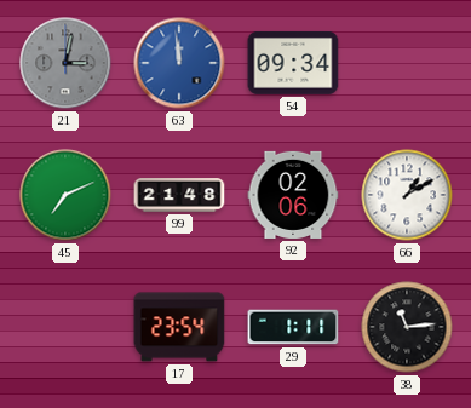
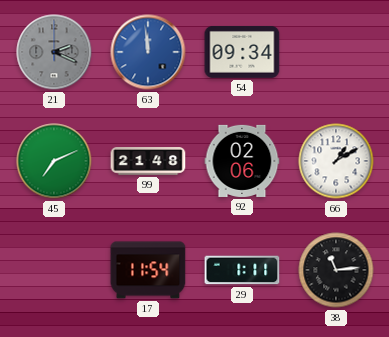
21: 3:02 -> 2:19 (54, 52)
17: 23:54 -> 11:54 (148, 270)
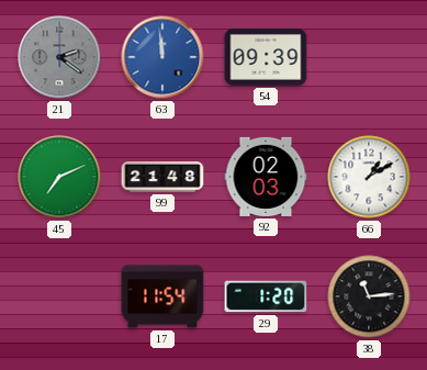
21: 2:19 -> 2:21 (59, 57)
54: 09:34 -> 09:39 (266, 57)
92: 02:06 -> 02:03 (266, 177)
29: 1:11 -> 1:20 (266, 296)
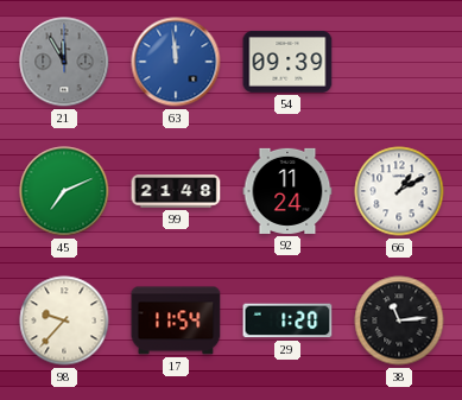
21: 2:21 -> 11:55 (64, 62)
92: 02:03 -> 11:24 (287, 191)
98: none -> 9:37 (64, 320)
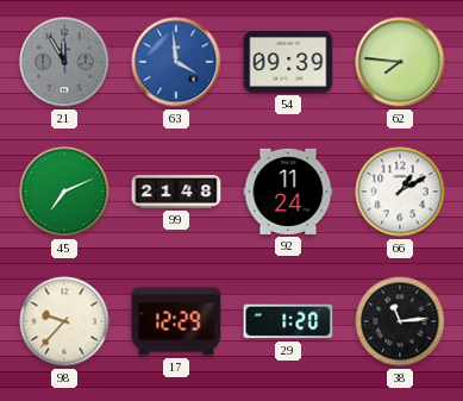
63: 11:59 -> 3:59 (176, 62)
62: none -> 7:46 (400, 62)
17: 11:54 -> 12:29 (176, 321)
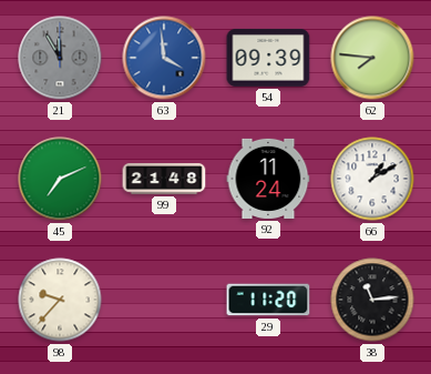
17: 12:29 -> none (176, 321)
29: 1:20 -> 11:20 (268, 300)
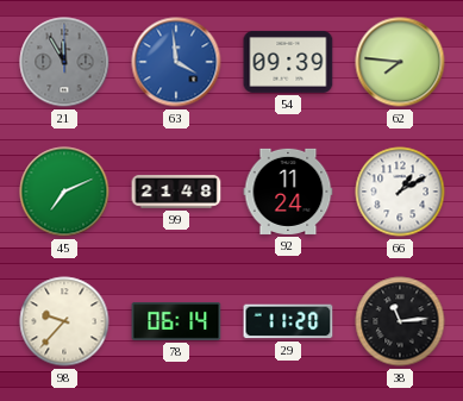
78: none -> 06:14 (176, 322)
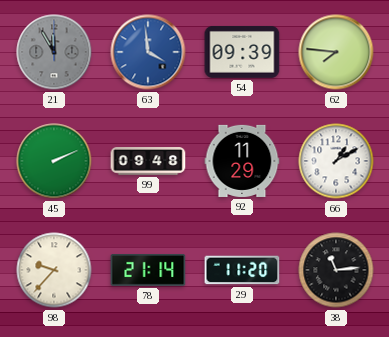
45: 7:11 -> 2:11 (54, 161)
99: 21:48 -> 09:48 (148, 161)
92: 11:24 -> 11:29 (242, 161)
78: 06:14 -> 21:14 (148, 271)
